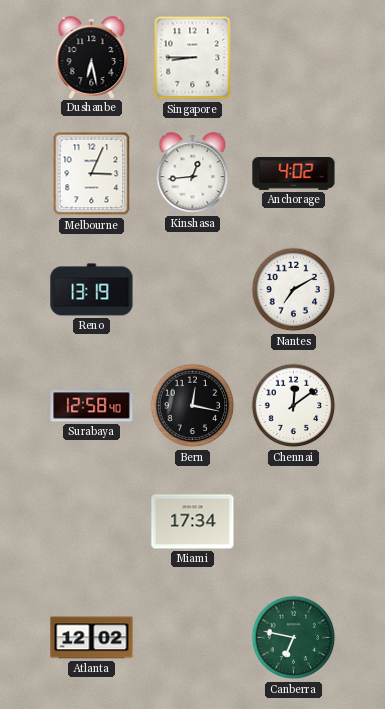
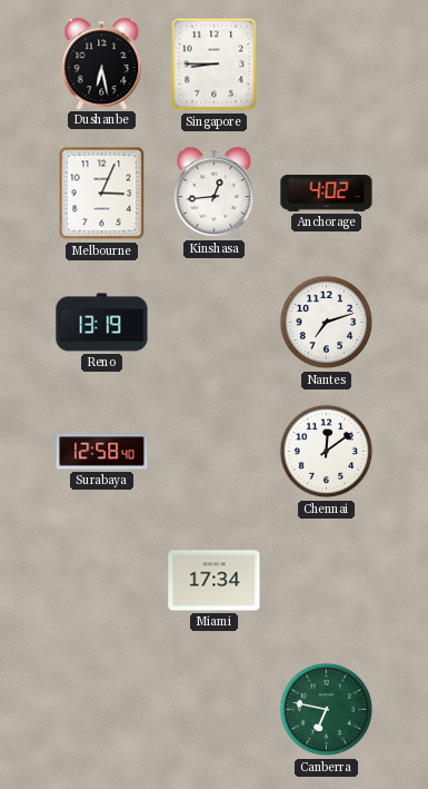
Nantes: 7:10 -> 7:12 (327, 323)
Bern: 12:17 -> none (193, 406)
Atlanta: 12:02 -> none (92, 638)
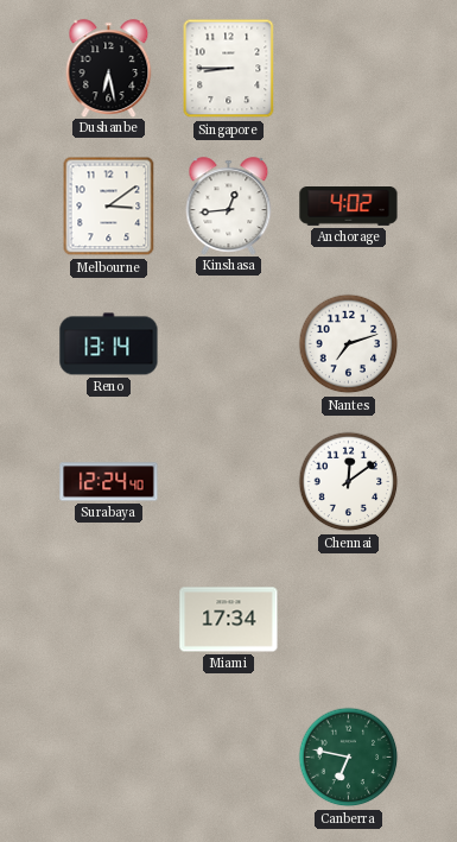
Melbourne: 3:04 -> 3:09 (109, 207)
Reno: 13:19 -> 13:14 (109, 344)
Surabaya: 12:58 -> 12:24 (109, 482)
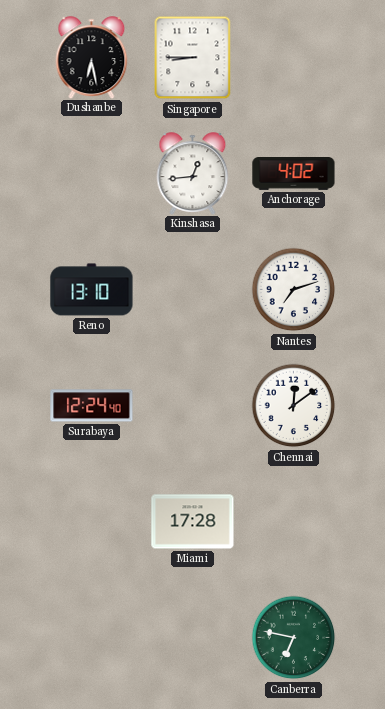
Melbourne: 3:09 -> none (109, 207)
Reno: 13:14 -> 13:10 (92, 290)
Miami: 17:34 -> 17:28 (193, 522)
